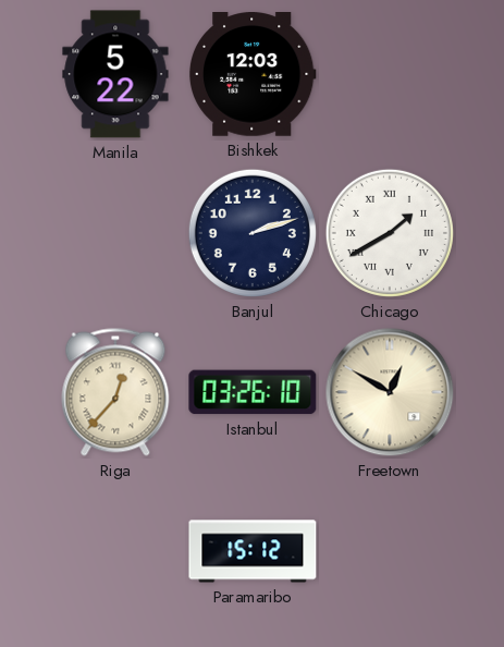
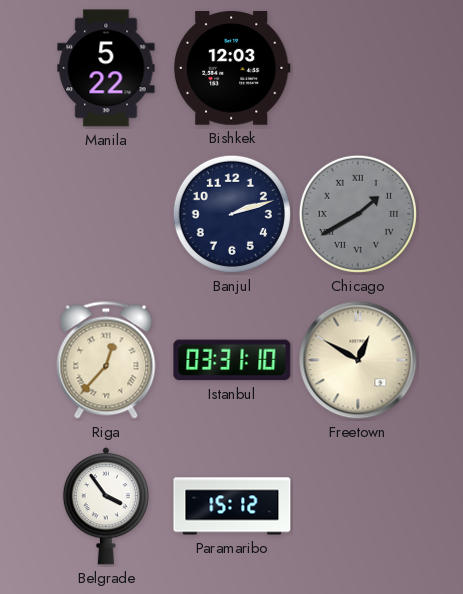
Chicago dial: white -> grey (358, 214)
Istanbul: 03:26 -> 03:31 (232, 360)
Belgrade: none -> 3:54 (105, 506)
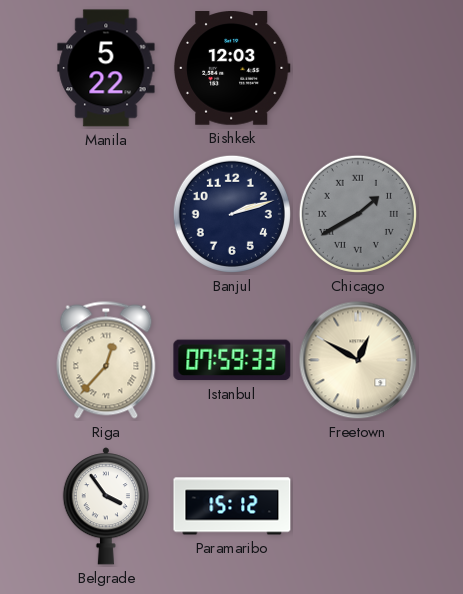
Istanbul: 03:31 -> 07:59 (232, 360)
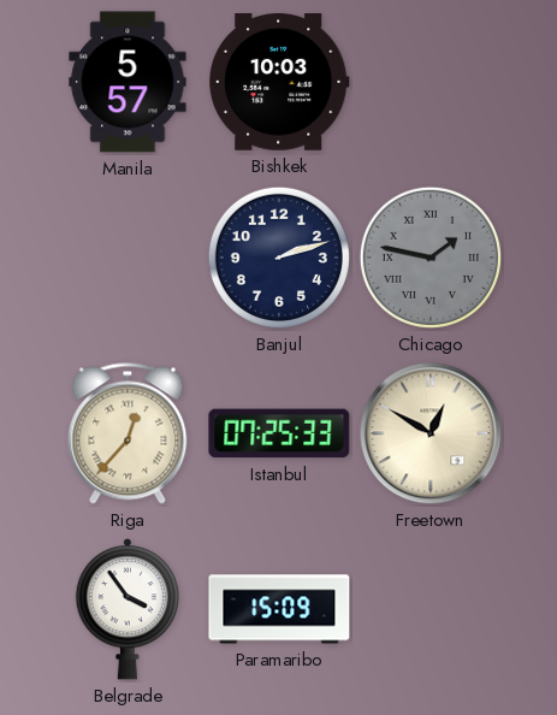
Manila: 5:22 -> 5:57 (128, 82)
Bishkek: 12:03 -> 10:03 (279, 83)
Chicago: 1:40 -> 1:47 (431, 258)
Istanbul: 07:59 -> 07:25 (279, 433)
Paramaribo: 15:12 -> 15:09 (279, 609)
